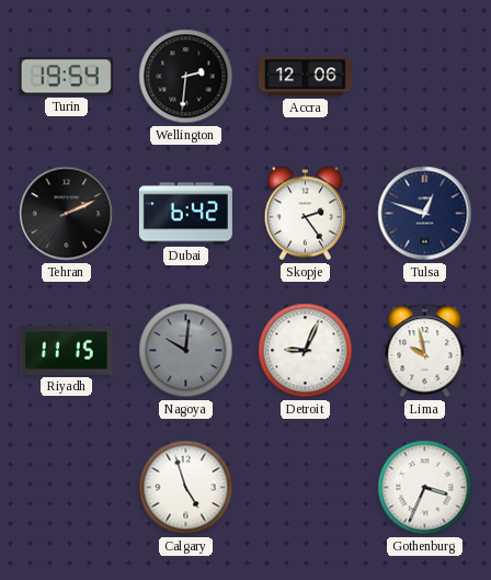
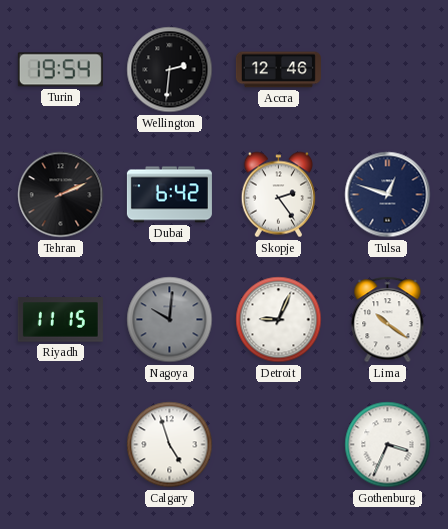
Accra: 12:06 -> 12:46 (278, 70)
Lima: 9:58 -> 10:21 (388, 320)
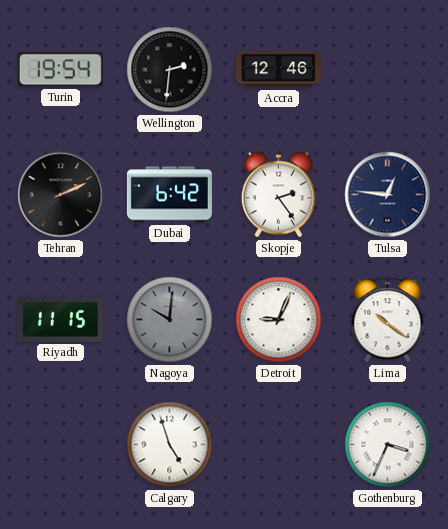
Tulsa: 12:48 -> 12:46 (388, 195)
